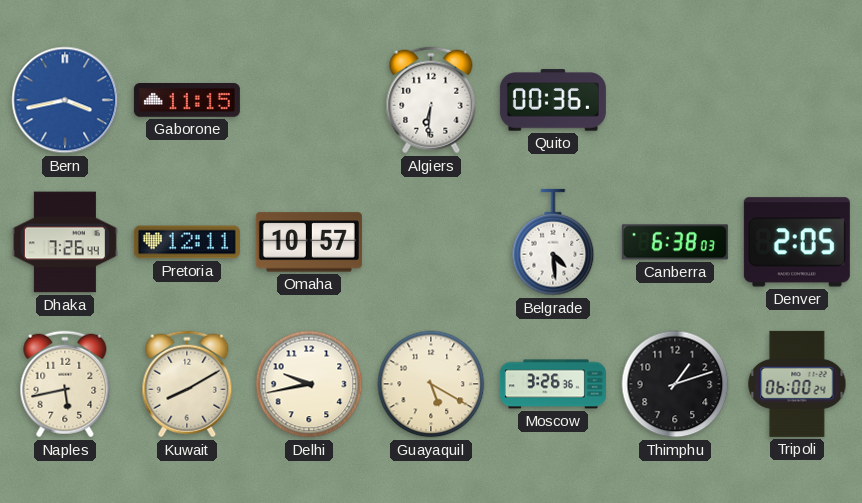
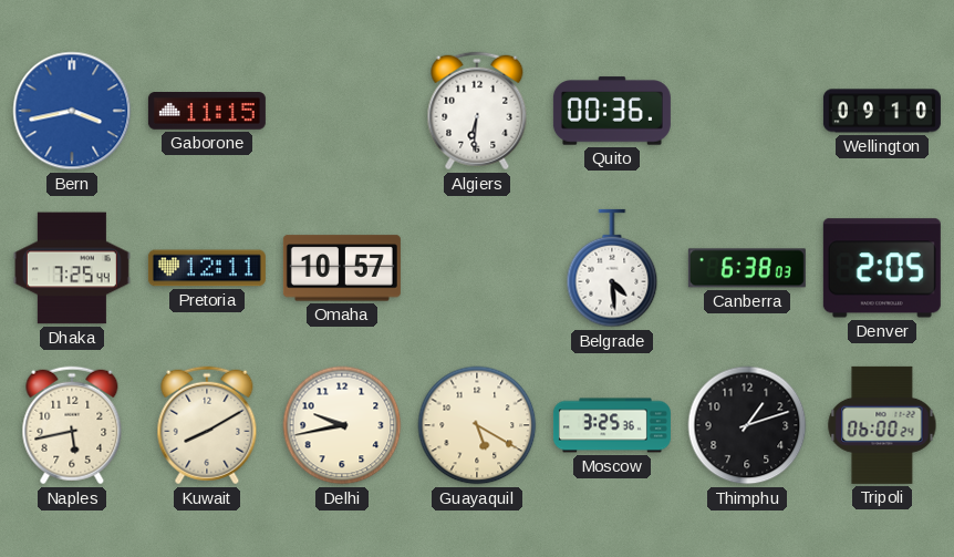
Wellington: none -> 09:10 (882, 111)
Dhaka: 7:26 -> 7:25 (72, 268)
Moscow: 3:26 -> 3:25 (612, 425)
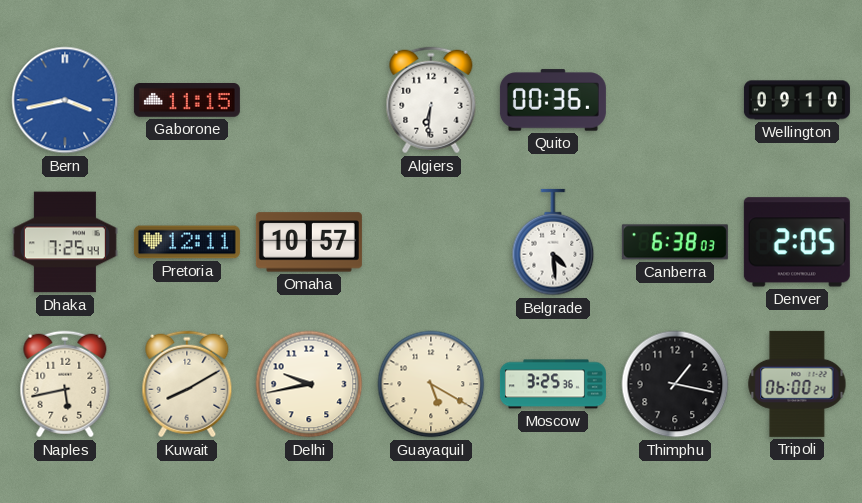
Thimphu: 1:12 -> 1:17 (675, 384)
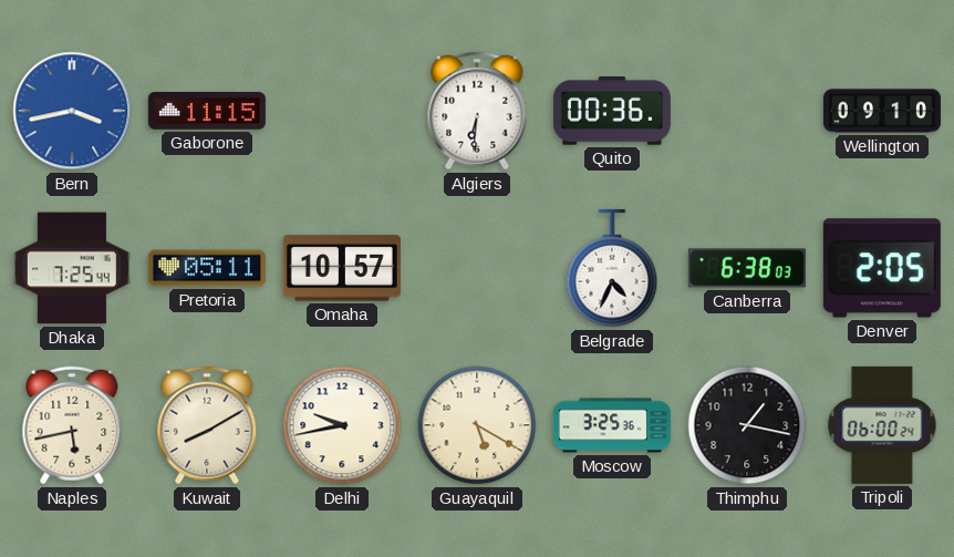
Pretoria: 12:11 -> 05:11 (207, 268)
Belgrade: 4:29 -> 4:34 (612, 268)
